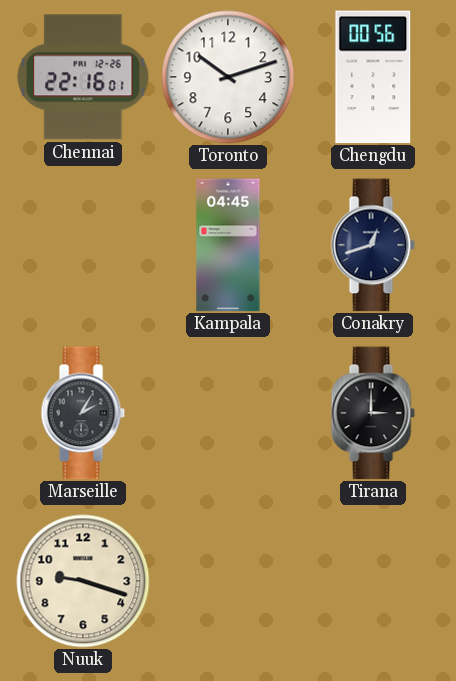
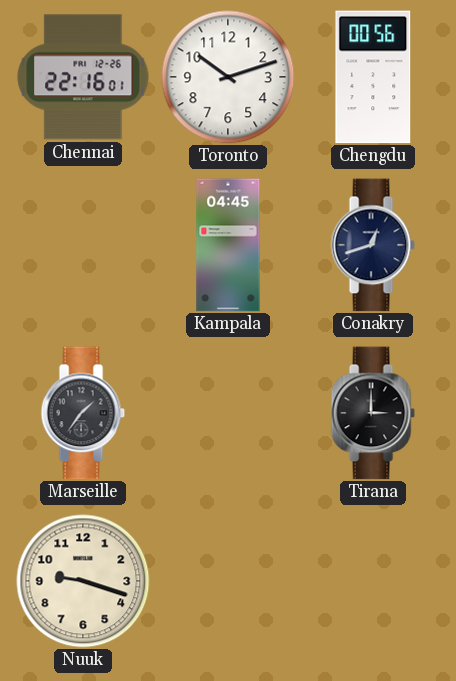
Marseille: 2:05 -> 1:36 (83, 413)
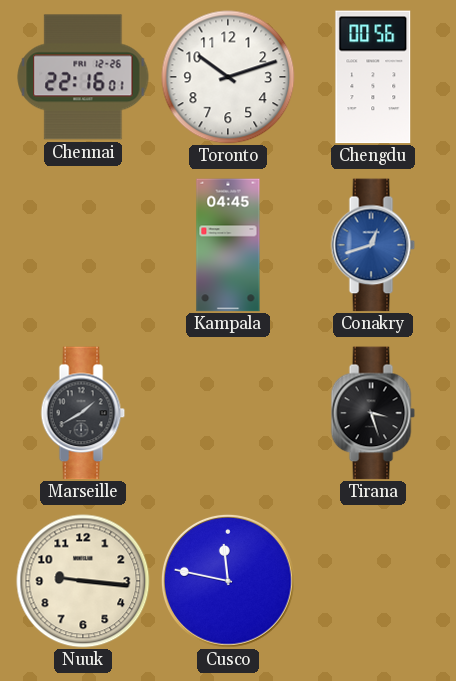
Conakry dial: navy -> blue (373, 245)
Marseille: 1:36 -> 1:40 (83, 413)
Tirana: 3:00 -> 3:27 (373, 413)
Nuuk: 9:18 -> 9:16 (83, 581)
Cusco: none -> 11:47 (228, 581)
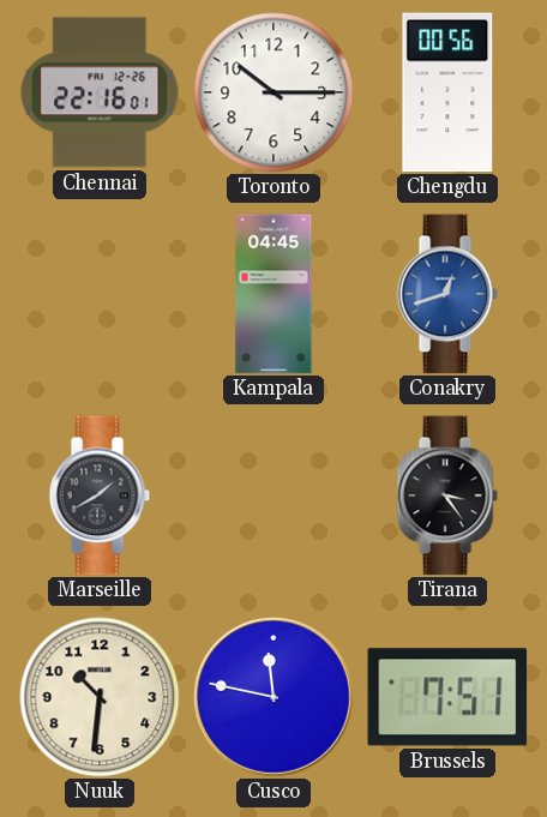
Toronto: 10:12 -> 10:15 (273, 92)
Tirana: 3:27 -> 3:24 (447, 495)
Nuuk: 9:16 -> 10:31 (100, 697)
Brussels: none -> 7:51 (447, 697)
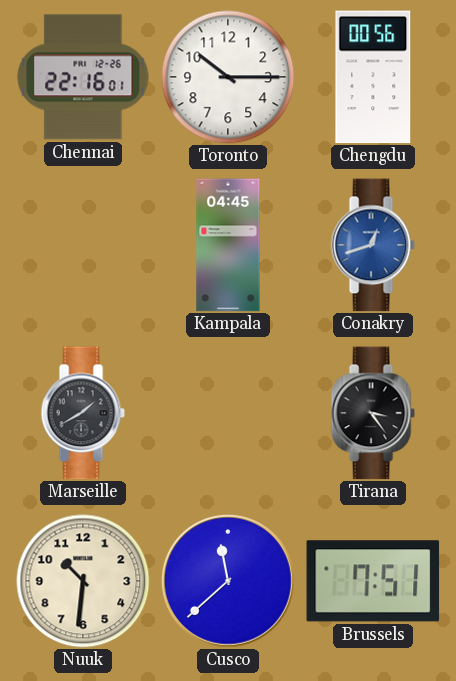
Cusco: 11:47 -> 11:38 (228, 581)
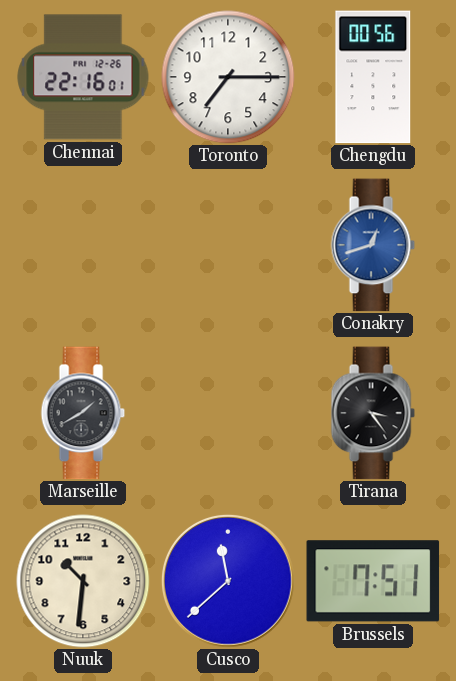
Toronto: 10:15 -> 7:15 (228, 77)
Kampala: 04:45 -> none (228, 245)
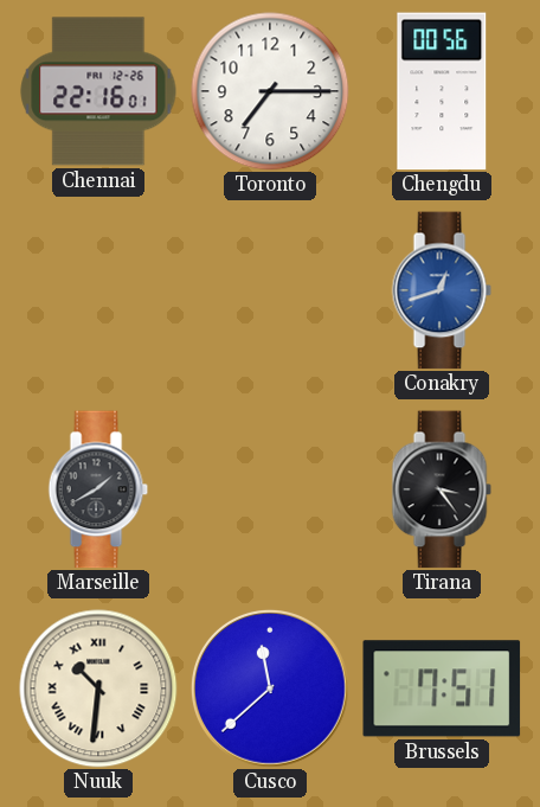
Nuuk numerals: Arabic -> Roman (98, 688)
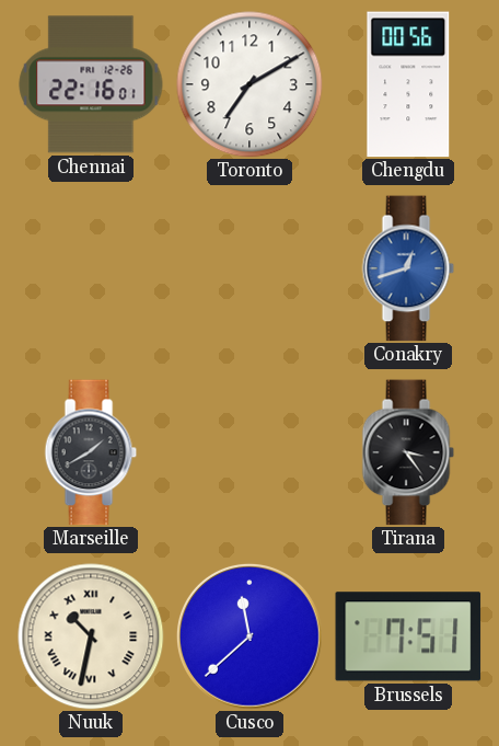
Toronto: 7:15 -> 7:10 (249, 84)
Nuuk: 10:31 -> 10:32 (91, 636)
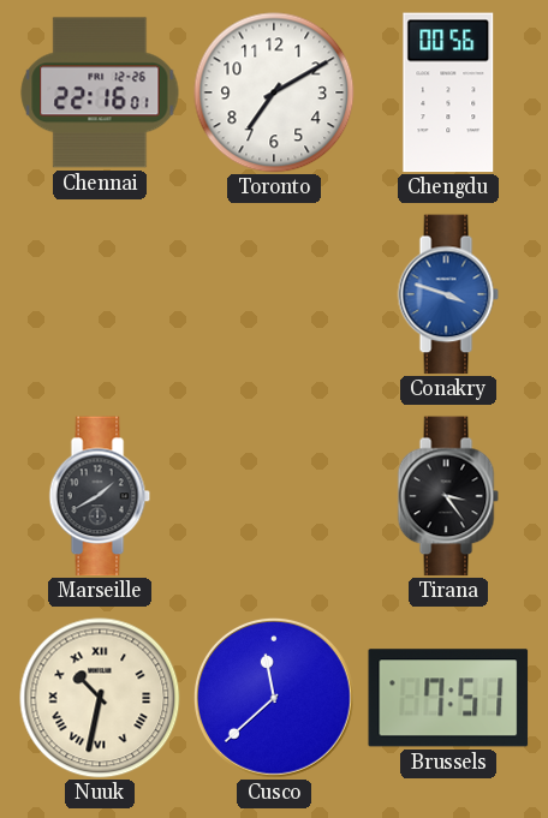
Conakry: 12:42 -> 3:48 (448, 294)
